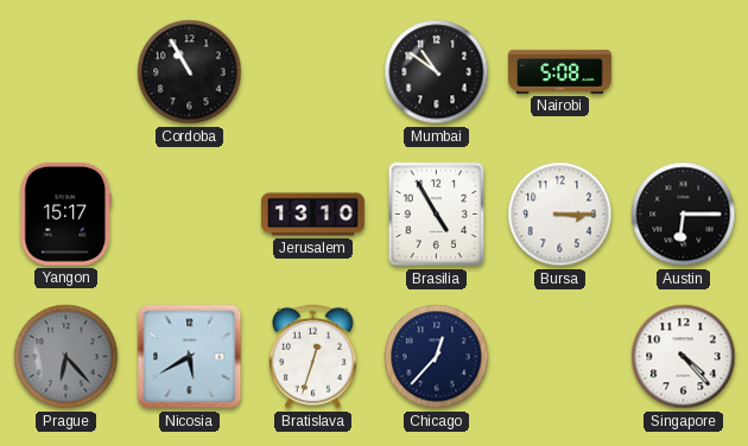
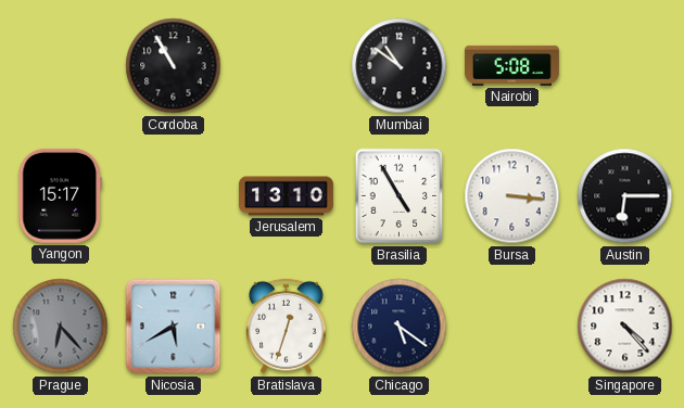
Bursa: 3:15 -> 3:16 (512, 196)
Chicago: 12:37 -> 5:21 (400, 327)
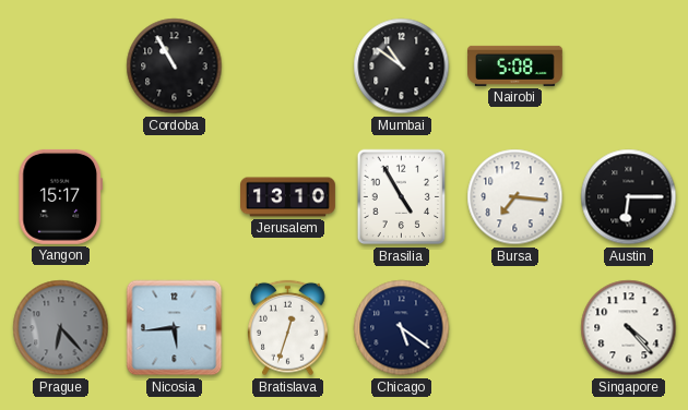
Bursa: 3:16 -> 7:16 (515, 197)
Nicosia: 5:40 -> 5:44 (175, 328)
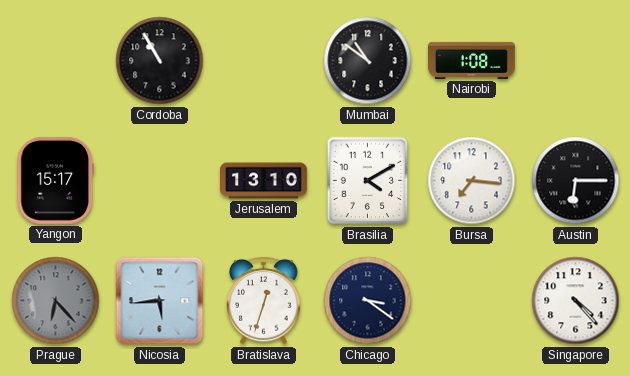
Nairobi: 5:08 -> 1:08 (472, 60)
Brasilia: 4:55 -> 4:10 (368, 181)
Chicago: 5:21 -> 3:21 (368, 301)
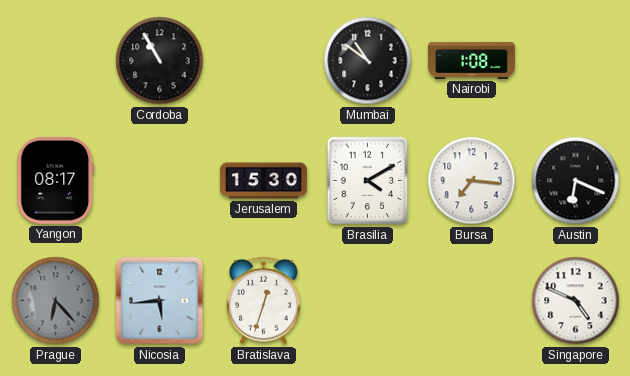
Yangon: 15:17 -> 08:17 (55, 180)
Jerusalem: 13:10 -> 15:30 (264, 181)
Austin: 6:15 -> 6:19 (576, 181)
Chicago: 3:21 -> none (368, 301)
Singapore: 4:23 -> 4:49 (576, 301)
